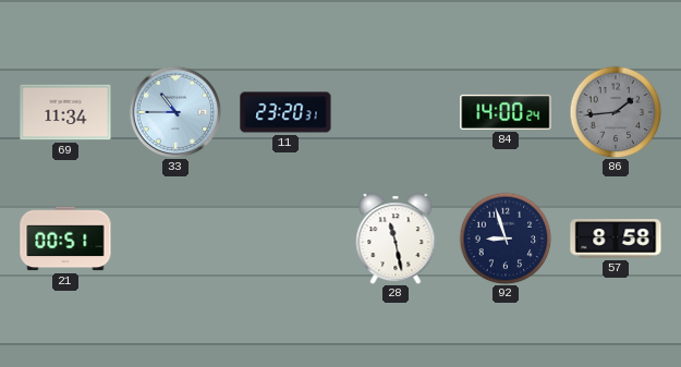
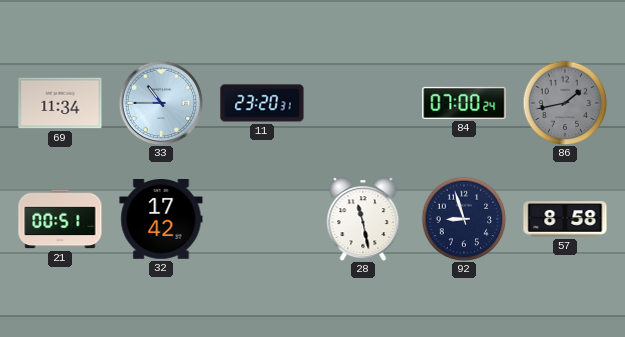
84: 14:00 -> 07:00 (464, 103)
86: 1:44 -> 1:43 (565, 103)
32: none -> 17:42 (161, 220)
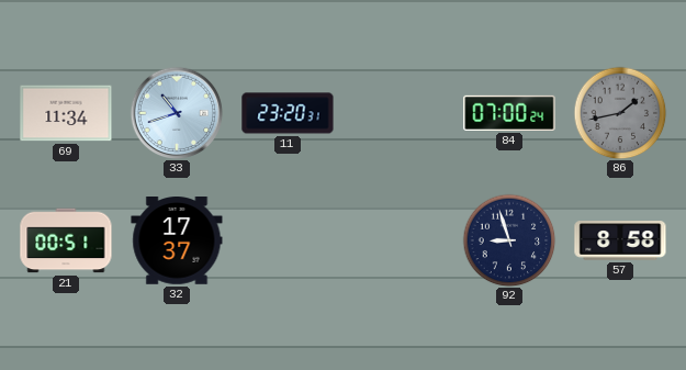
33: 10:45 -> 10:42 (177, 113)
32: 17:42 -> 17:37 (177, 242)
28: 11:28 -> none (363, 219)
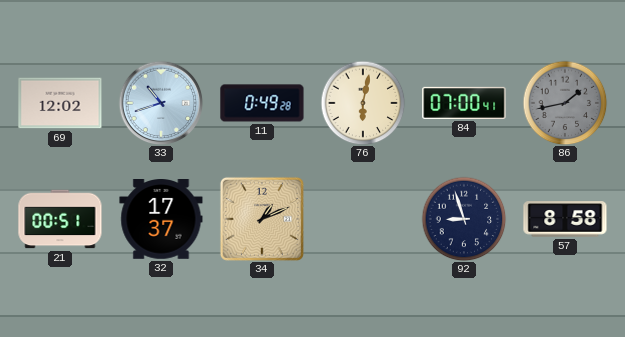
69: 11:34 -> 12:02 (60, 103)
11: 23:20 -> 0:49 (262, 103)
76: none -> 6:02 (363, 103)
84: 07:00:24 -> 07:00:41 (464, 103)
34: none -> 1:11 (262, 219)
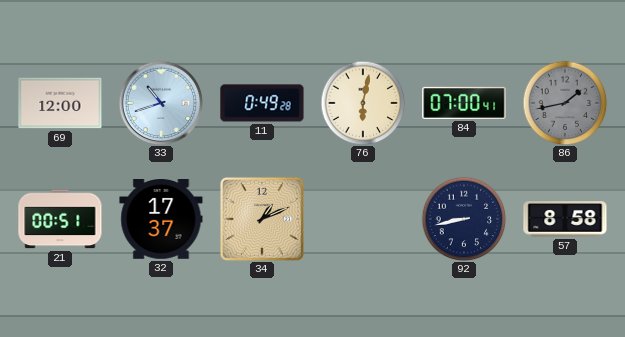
69: 12:02 -> 12:00 (60, 103)
92: 8:57 -> 8:43 (464, 219)
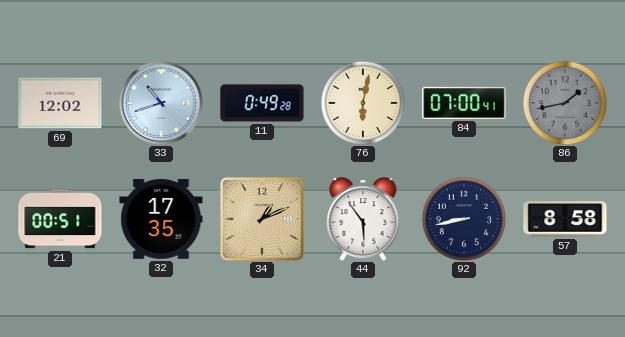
69: 12:00 -> 12:02 (60, 103)
32: 17:37 -> 17:35 (161, 220)
44: none -> 5:54 (363, 219)
